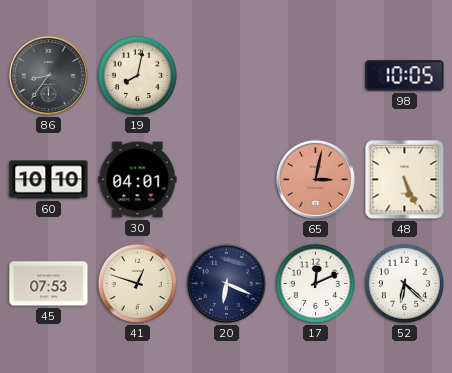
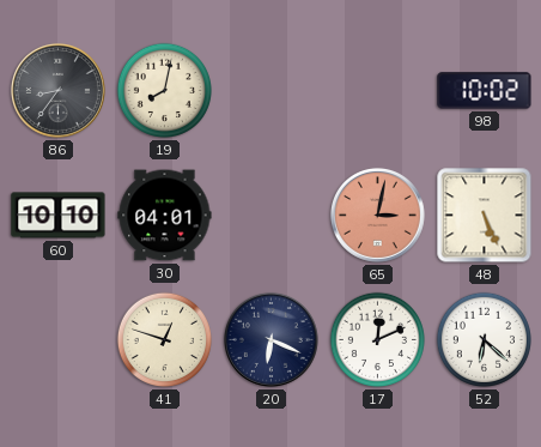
98: 10:05 -> 10:02 (485, 91)
45: 07:53 -> none (49, 284)
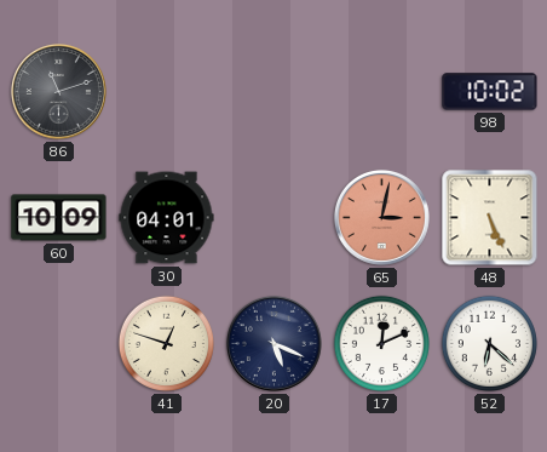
86: 8:36 -> 11:12 (58, 91)
19: 8:02 -> none (164, 90)
60: 10:10 -> 10:09 (59, 218)
20: 6:19 -> 5:19 (273, 343)
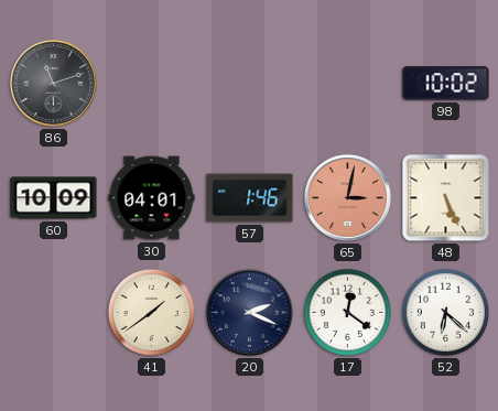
57: none -> 1:46 (250, 198)
41: 12:48 -> 1:39 (151, 312)
20: 5:19 -> 2:19 (249, 312)
17: 12:11 -> 12:21 (347, 312)
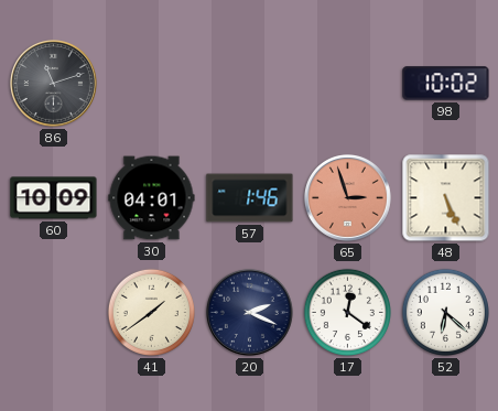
65: 3:02 -> 2:57 (347, 197)
